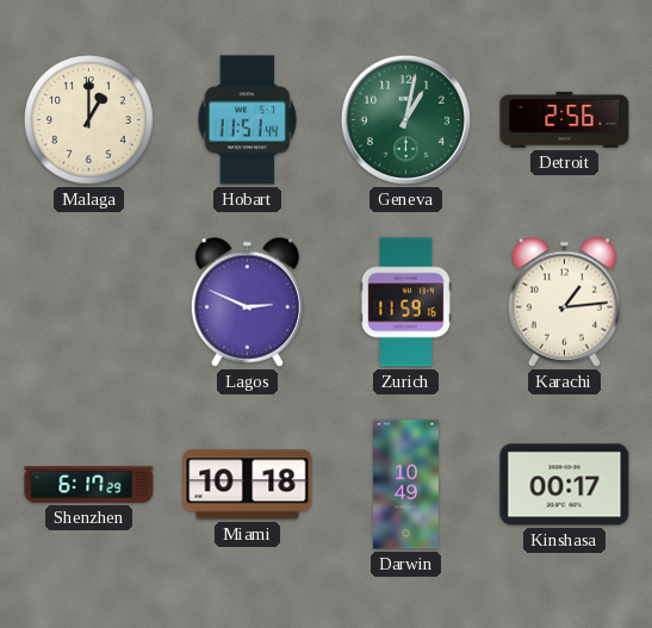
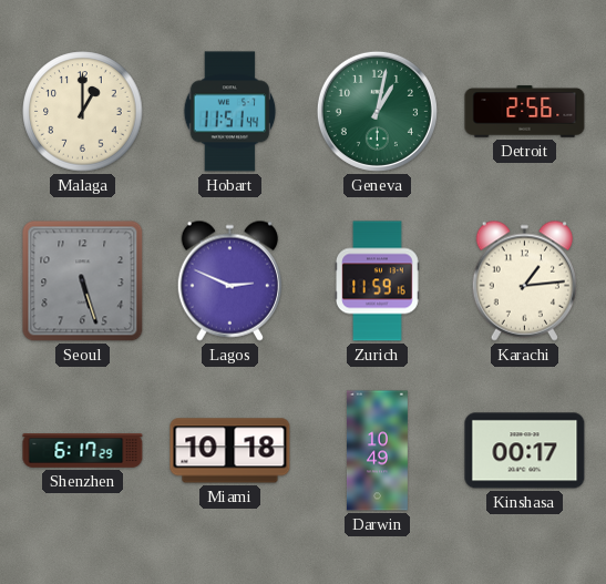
Seoul: none -> 5:27 (83, 281)
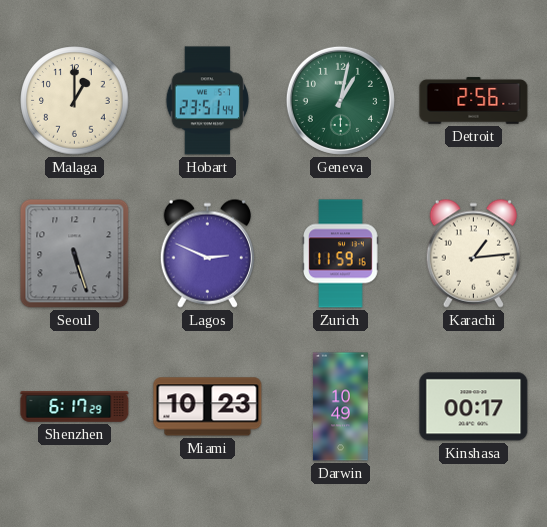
Hobart: 11:51 -> 23:51 (208, 101)
Miami: 10:18 -> 10:23 (208, 407)
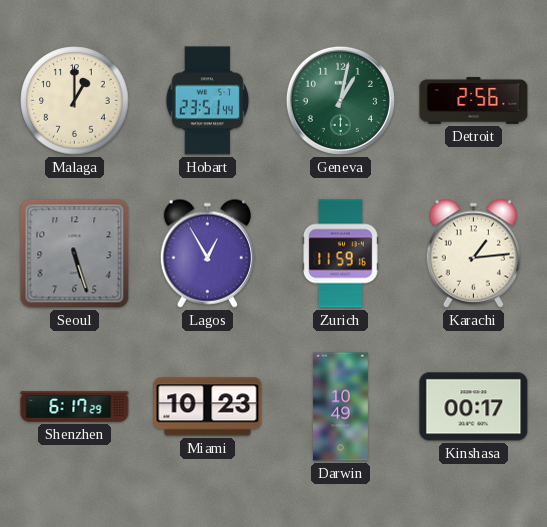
Lagos: 2:49 -> 12:55 (207, 253)
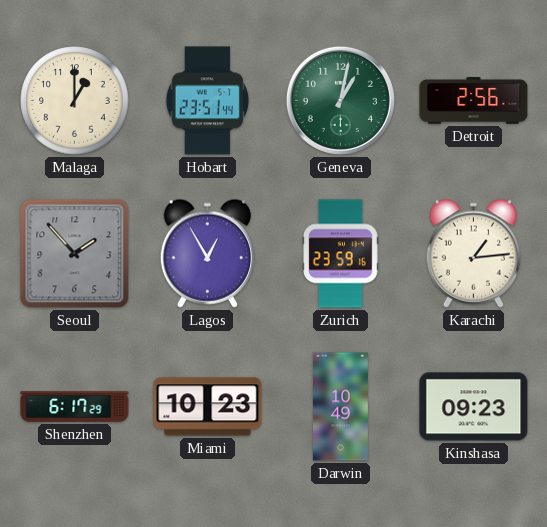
Seoul: 5:27 -> 1:53 (75, 254)
Zurich: 11:59 -> 23:59 (341, 254)
Kinshasa: 00:17 -> 09:23 (474, 407)
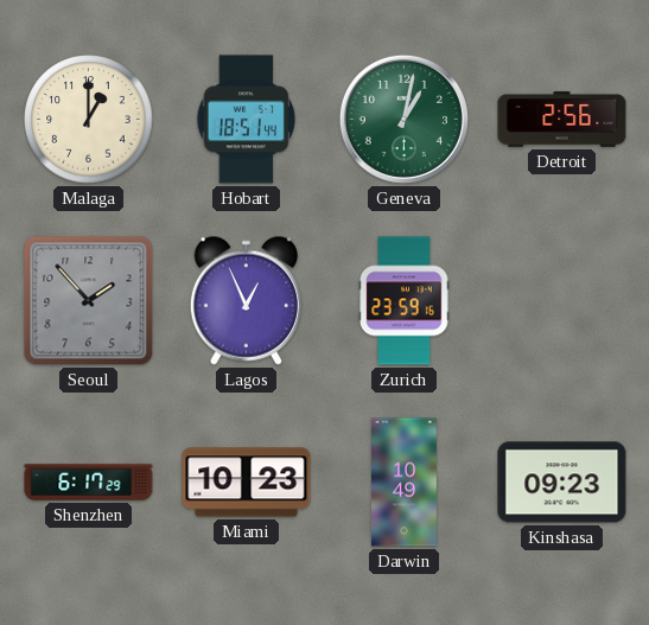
Hobart: 23:51 -> 18:51 (247, 120)
Lagos: 12:55 -> 12:56 (246, 300)
Karachi: 1:14 -> none (473, 253)
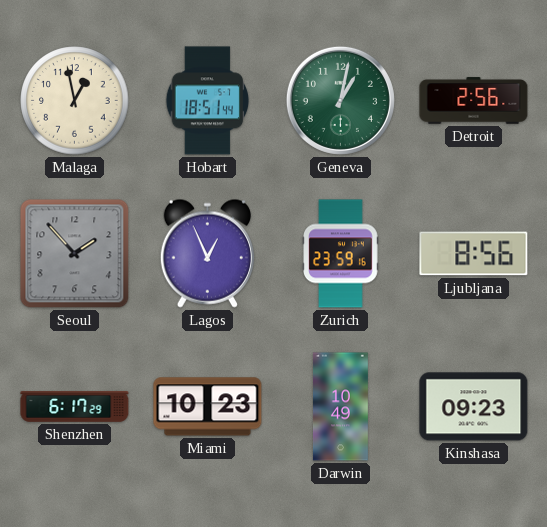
Malaga: 1:00 -> 12:58 (75, 101)
Ljubljana: none -> 8:56 (474, 254)
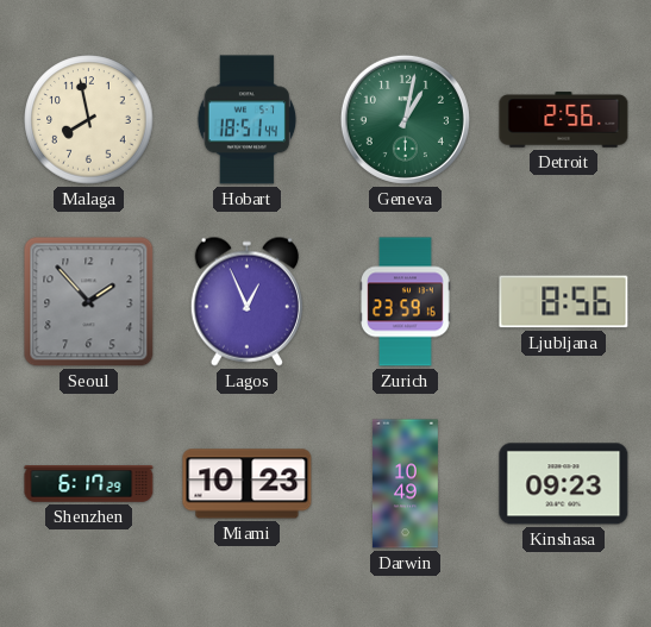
Malaga: 12:58 -> 7:58 (89, 120)
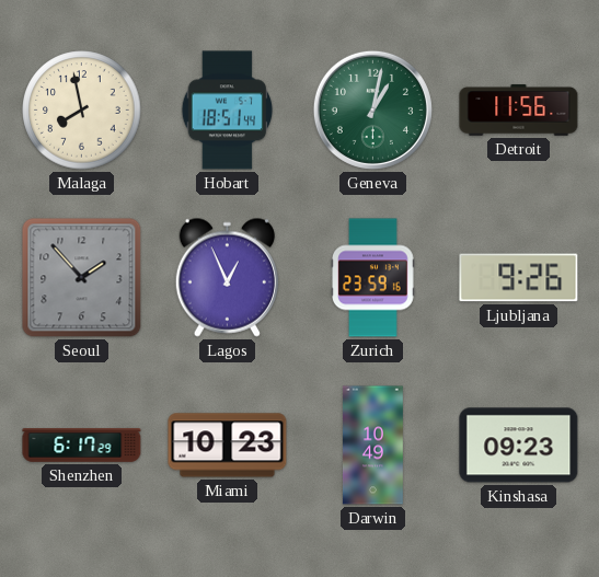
Detroit: 2:56 -> 11:56 (519, 111)
Ljubljana: 8:56 -> 9:26 (519, 278)
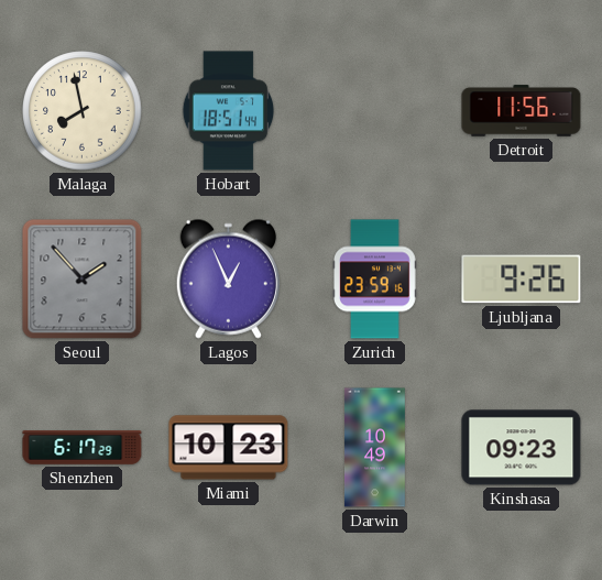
Geneva: 1:02 -> none (372, 109)
